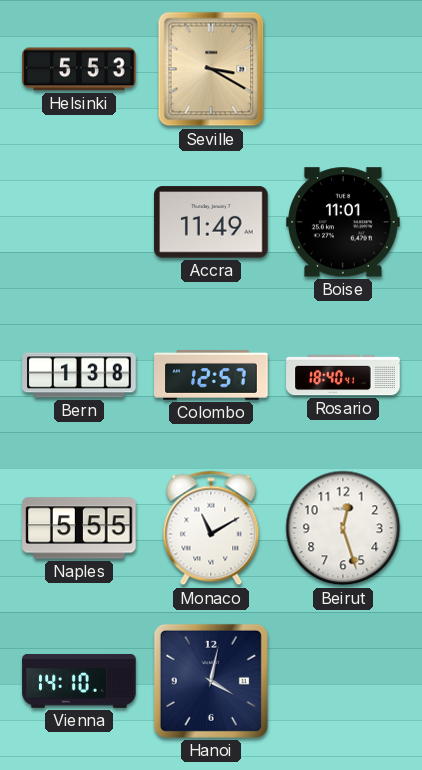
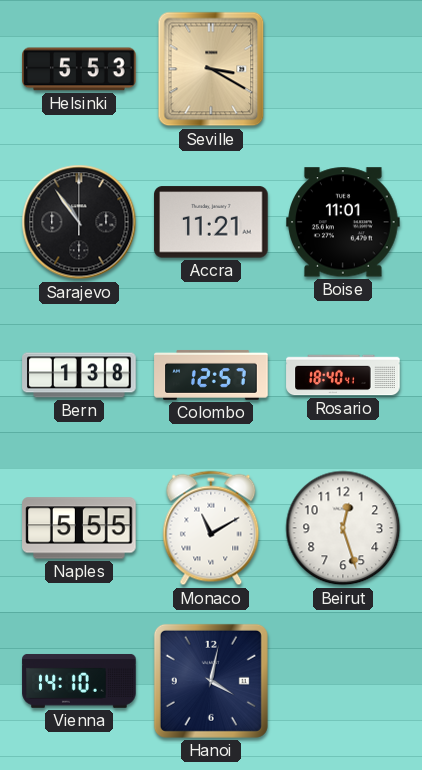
Sarajevo: none -> 10:54 (79, 222)
Accra: 11:49 -> 11:21 (211, 222)
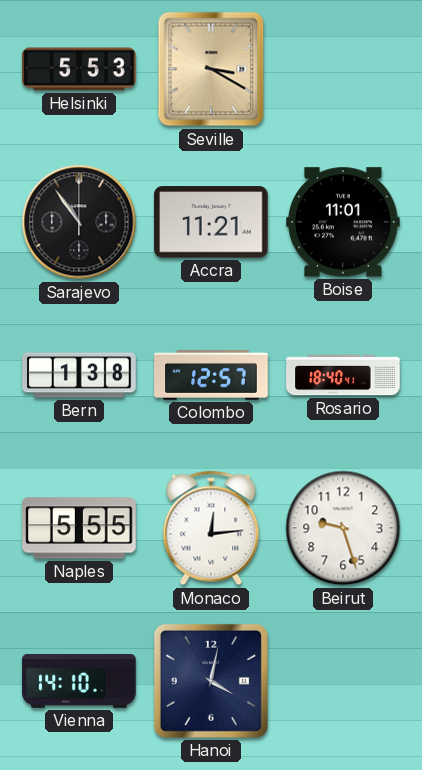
Monaco: 11:10 -> 12:14 (211, 528)
Beirut: 12:27 -> 9:27 (343, 528)
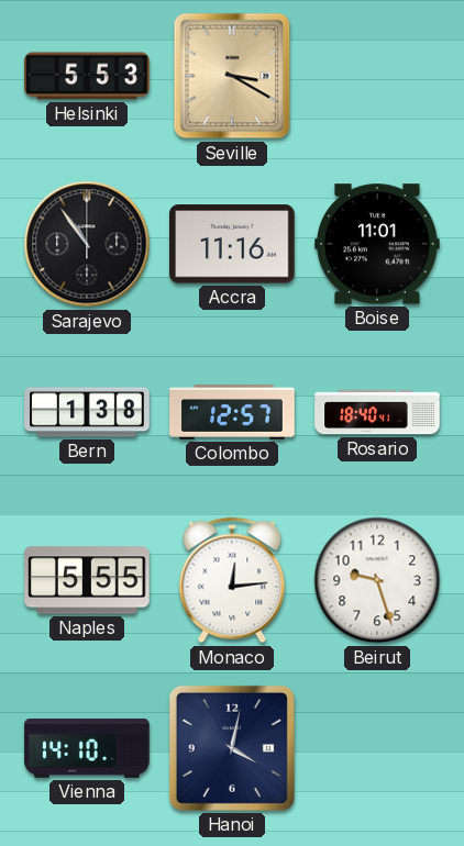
Accra: 11:21 -> 11:16 (232, 244)
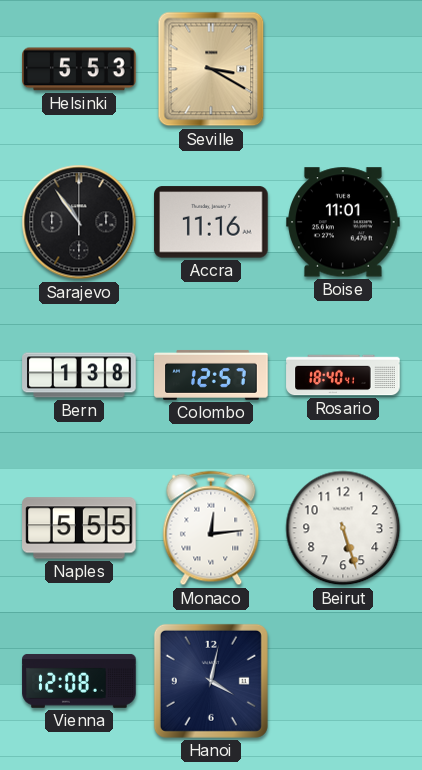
Beirut: 9:27 -> 5:27 (343, 528)
Vienna: 14:10 -> 12:08 (79, 681)
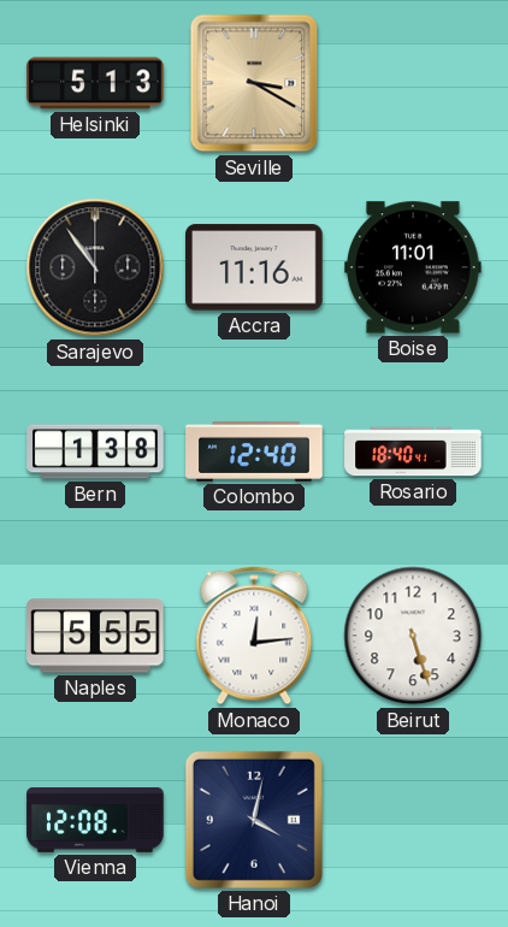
Helsinki: 5:53 -> 5:13 (95, 83)
Colombo: 12:57 -> 12:40 (254, 451)
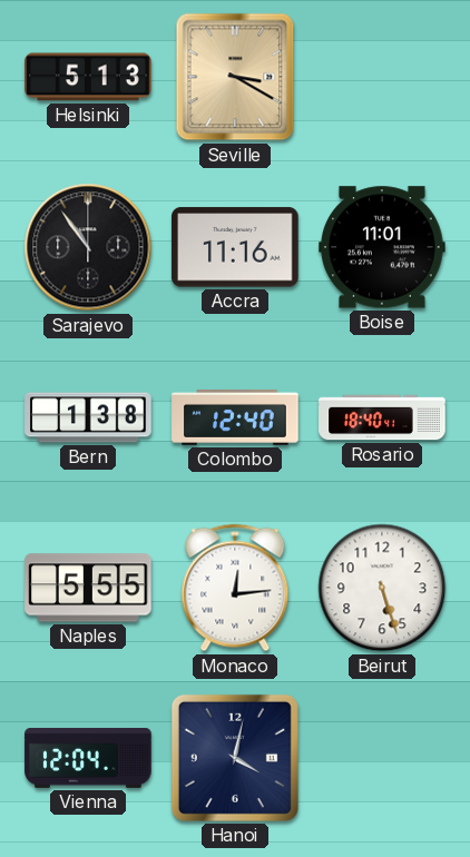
Vienna: 12:08 -> 12:04 (88, 758)
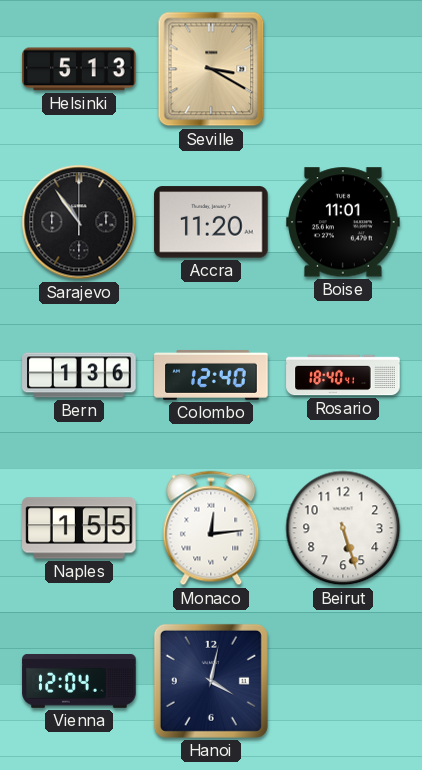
Accra: 11:16 -> 11:20 (211, 222)
Bern: 1:38 -> 1:36 (79, 375)
Naples: 5:55 -> 1:55 (79, 528)
